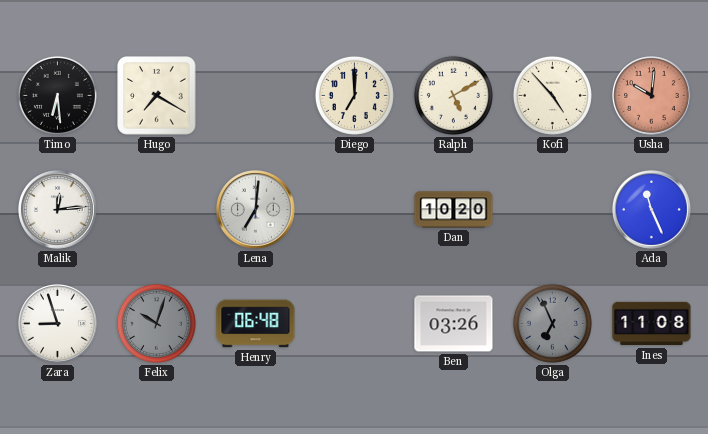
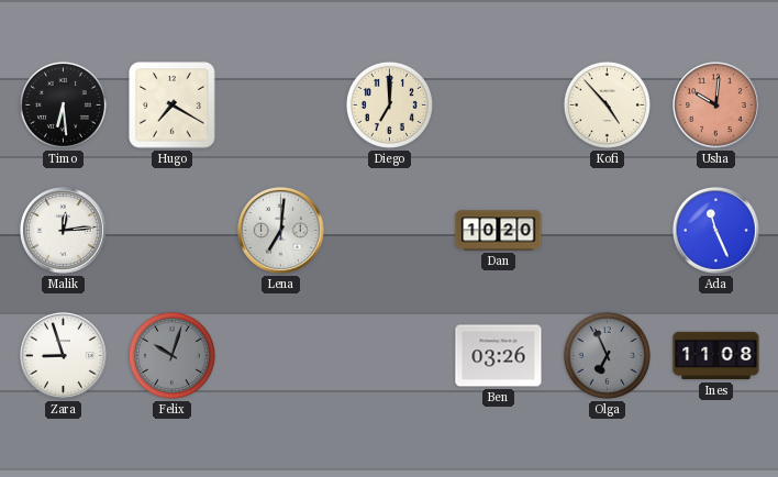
Ralph: 5:10 -> none (453, 95)
Henry: 06:48 -> none (256, 324)
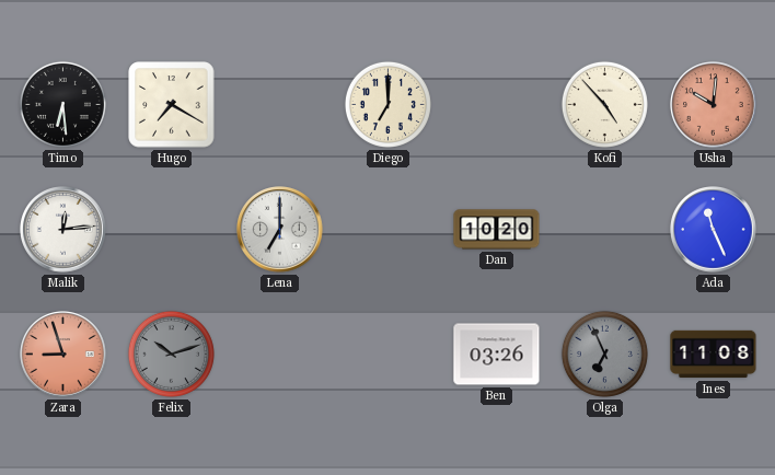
Lena: 7:01 -> 7:00 (280, 230)
Zara dial: white -> salmon (63, 355)
Felix: 10:03 -> 10:12 (171, 354)
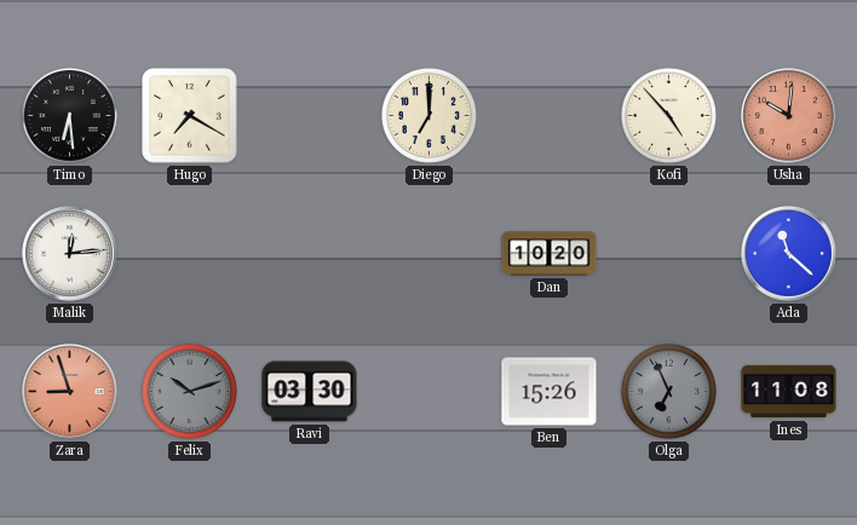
Lena: 7:00 -> none (280, 230)
Ada: 11:26 -> 11:22 (789, 254)
Ravi: none -> 03:30 (310, 392)
Ben: 03:26 -> 15:26 (550, 392)
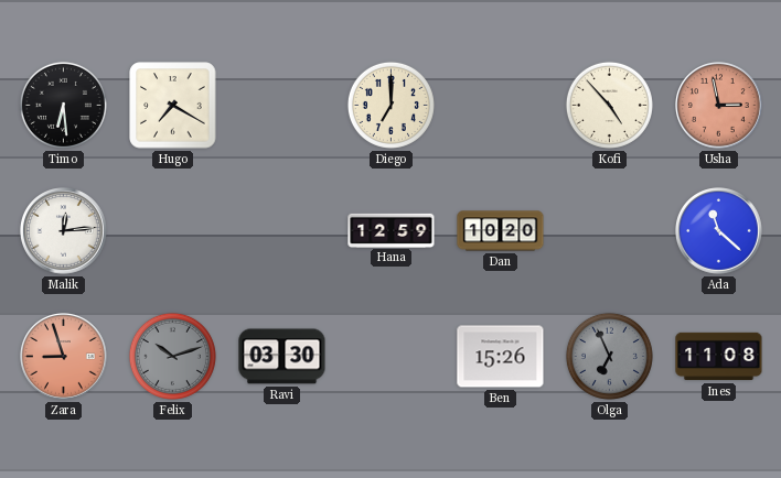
Usha: 10:01 -> 2:58 (719, 106)
Hana: none -> 12:59 (392, 230)
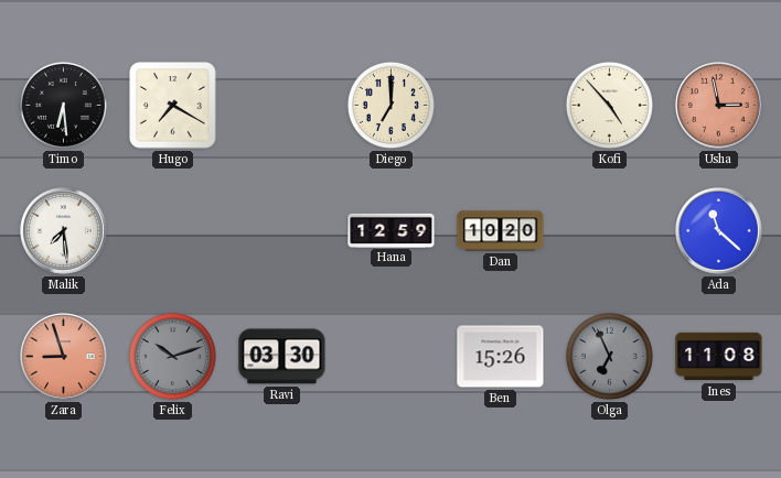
Malik: 12:14 -> 7:29 (64, 231)
